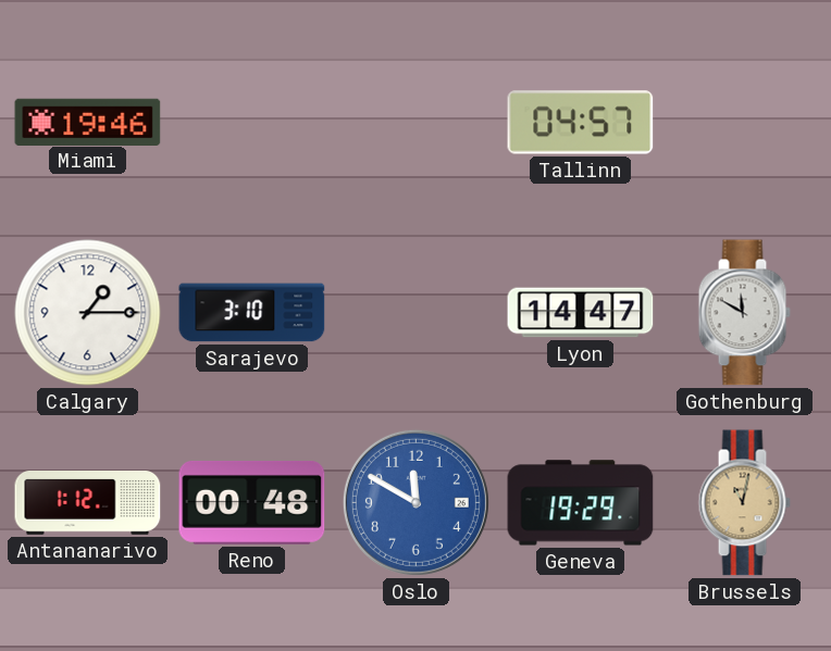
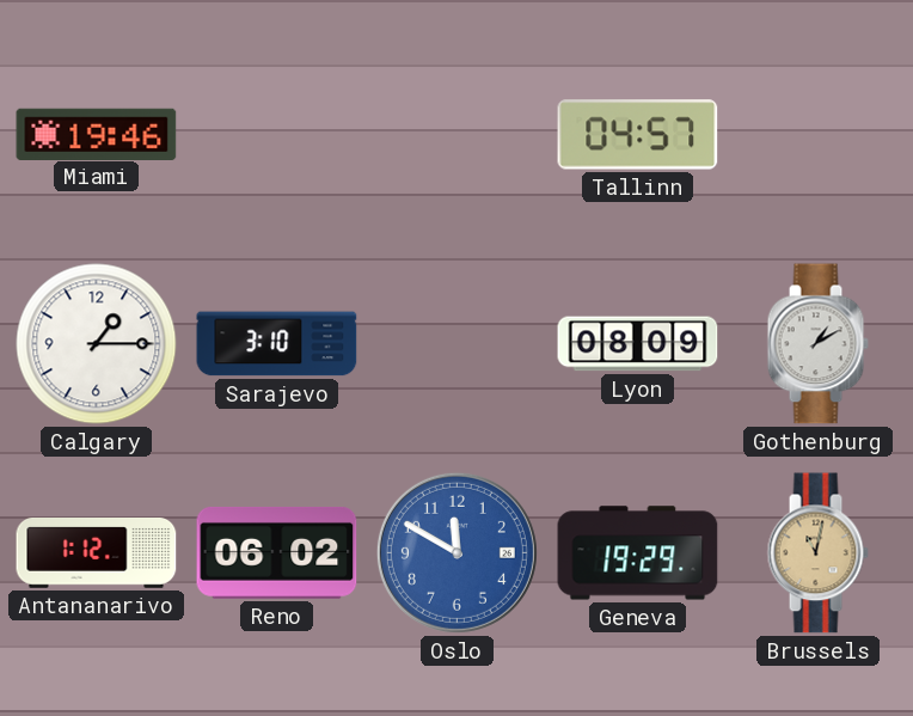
Lyon: 14:47 -> 08:09 (638, 344)
Gothenburg: 11:50 -> 1:10 (817, 344)
Reno: 00:48 -> 06:02 (277, 553)
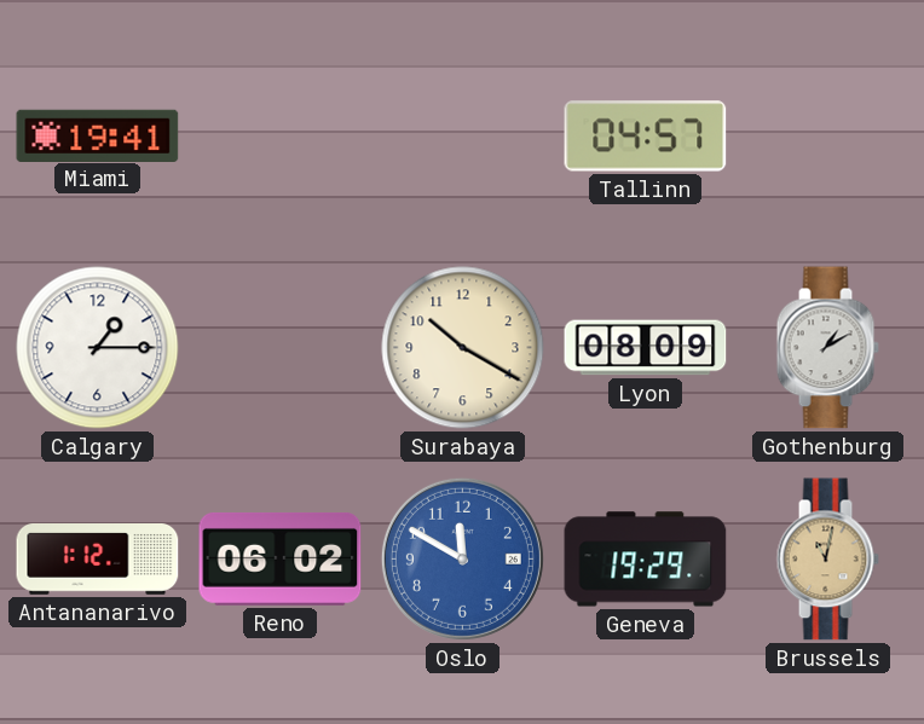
Miami: 19:46 -> 19:41 (98, 135)
Sarajevo: 3:10 -> none (277, 344)
Surabaya: none -> 10:20 (463, 348)
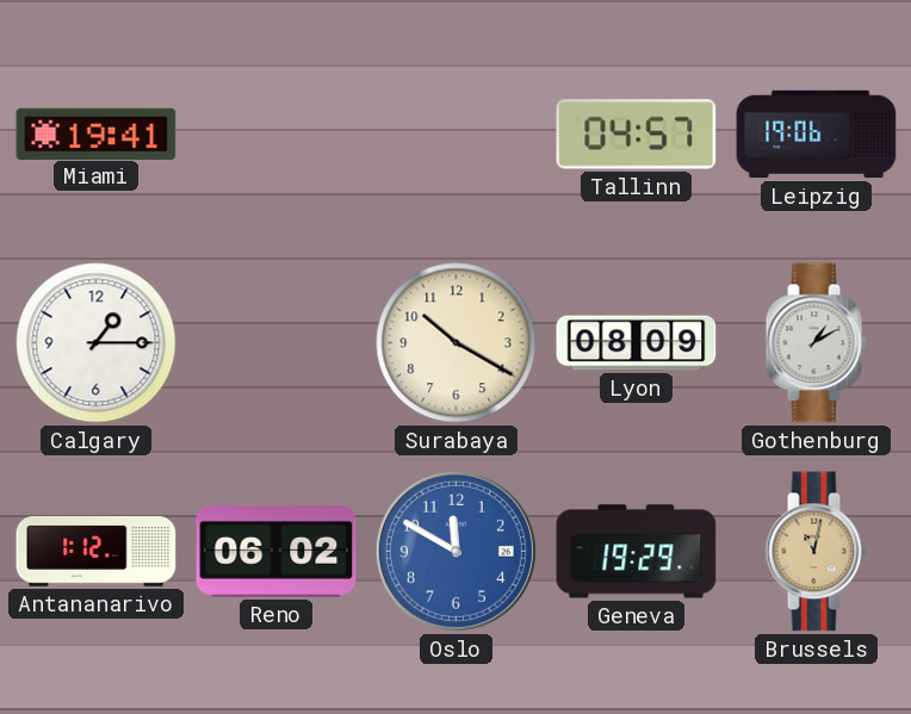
Leipzig: none -> 19:06 (817, 135)
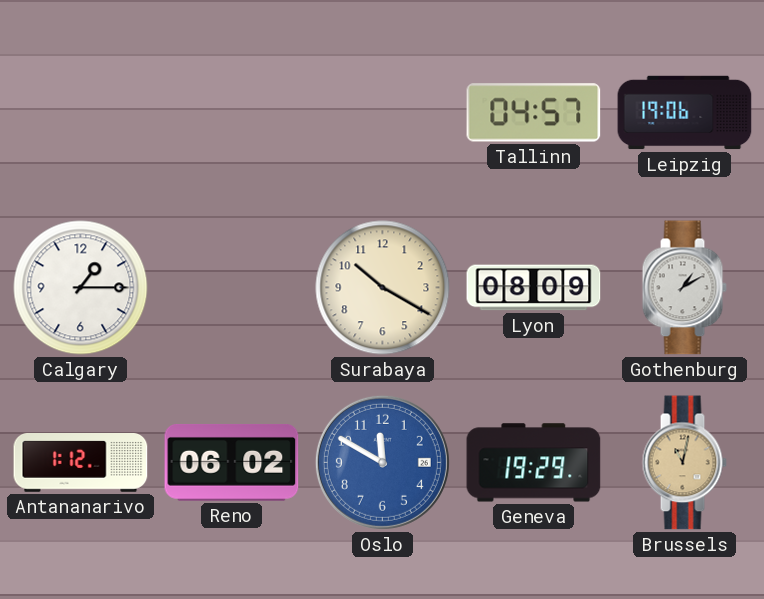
Miami: 19:41 -> none (97, 134)
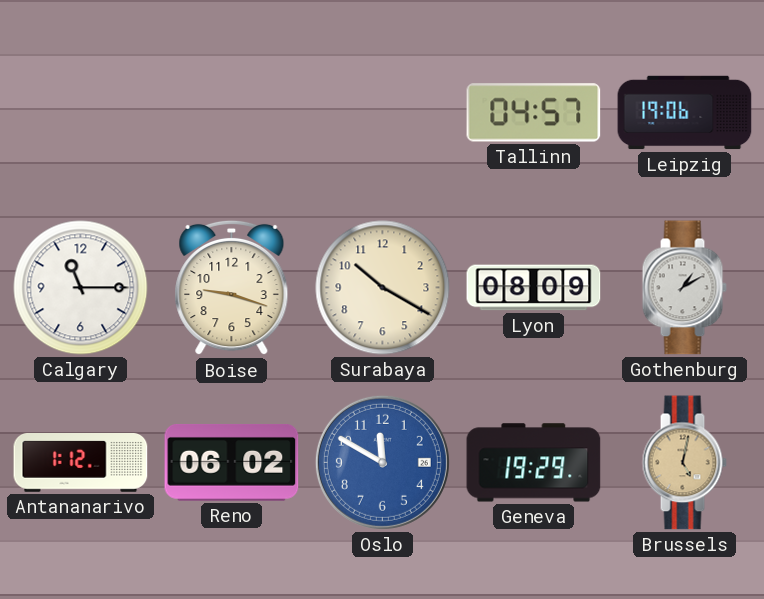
Calgary: 1:15 -> 11:15 (81, 288)
Boise: none -> 9:18 (232, 288)
Brussels: 11:02 -> 5:02 (684, 463)
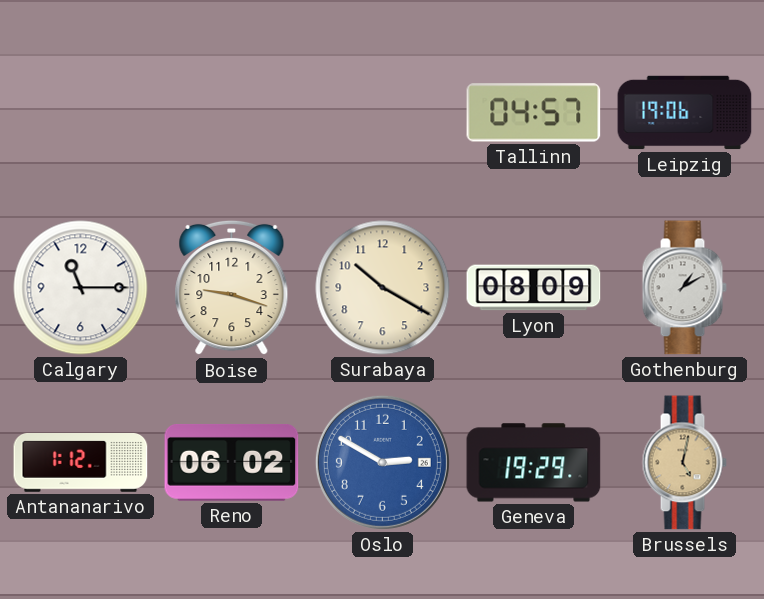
Oslo: 11:50 -> 2:50 (382, 462)
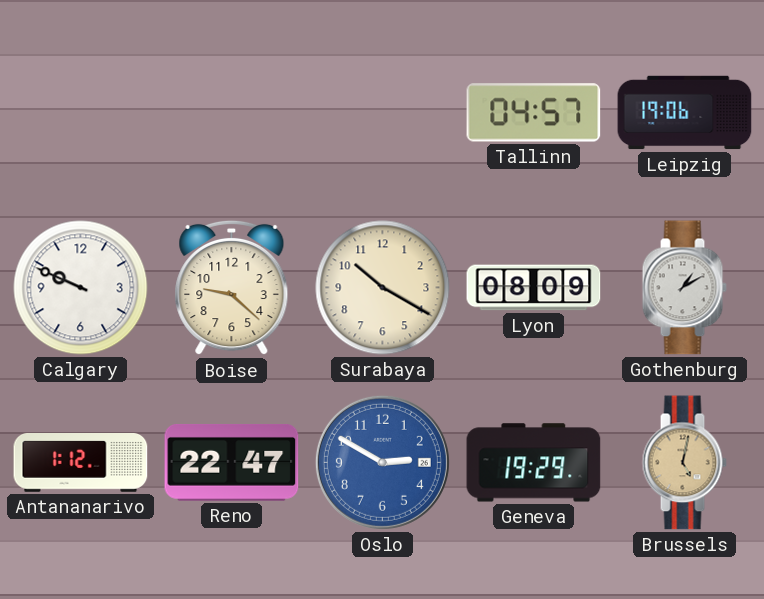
Calgary: 11:15 -> 9:49 (81, 288)
Boise: 9:18 -> 9:22 (232, 288)
Reno: 06:02 -> 22:47 (232, 463)
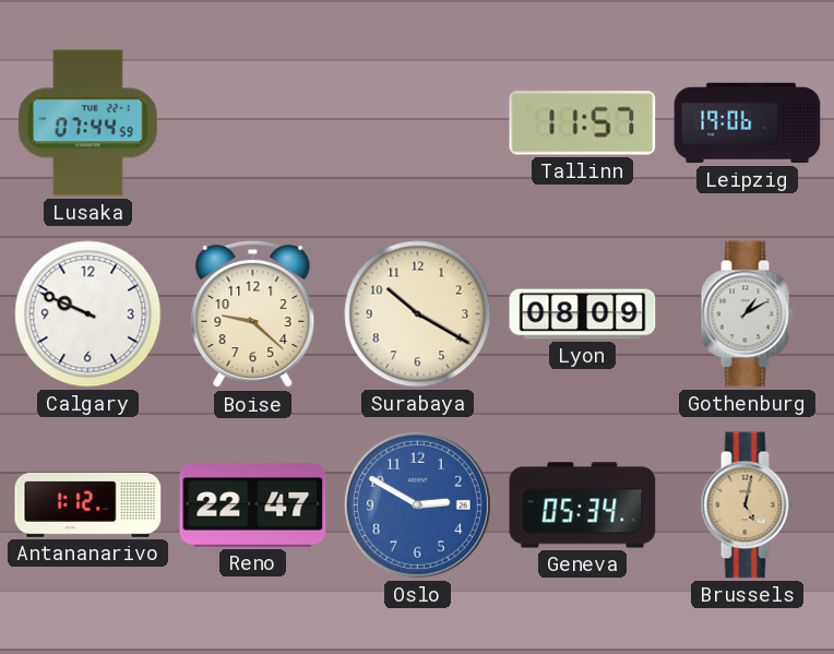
Lusaka: none -> 07:44 (87, 123)
Tallinn: 04:57 -> 11:57 (583, 123)
Geneva: 19:29 -> 05:34 (583, 506)
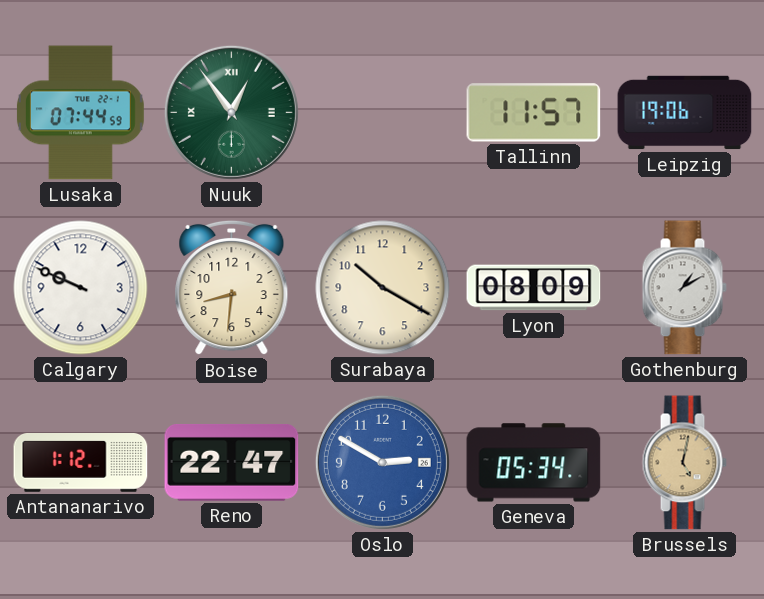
Nuuk: none -> 12:54 (231, 112)
Boise: 9:22 -> 8:31 (232, 288)
